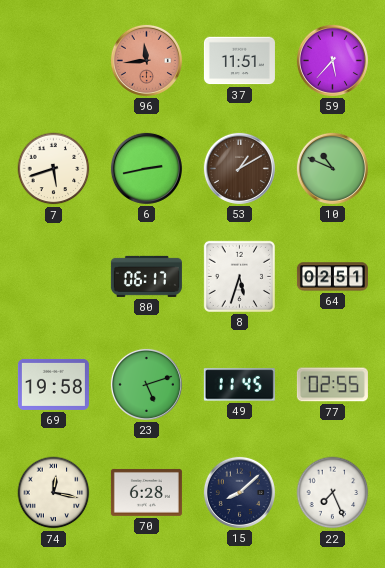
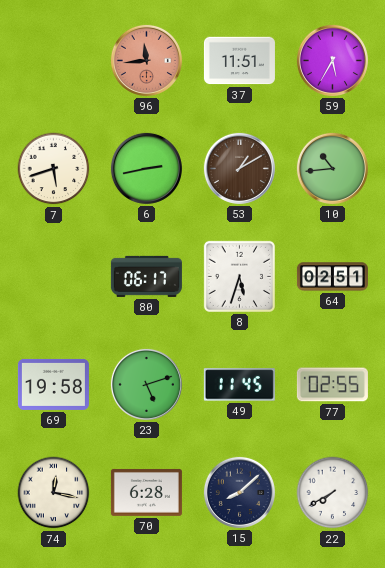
59: 5:37 -> 5:35 (332, 60)
10: 10:49 -> 10:44 (332, 168)
22: 7:26 -> 7:40 (333, 493)
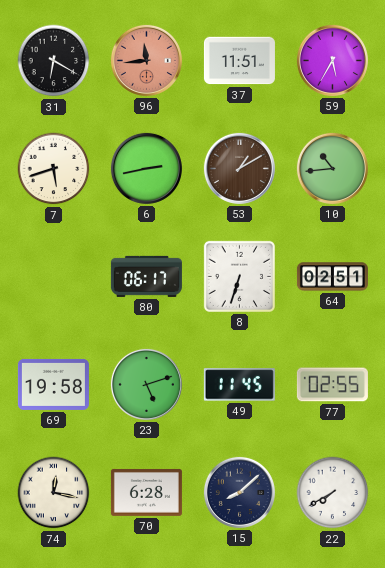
31: none -> 6:20 (54, 61)
8: 5:33 -> 6:33 (239, 276)
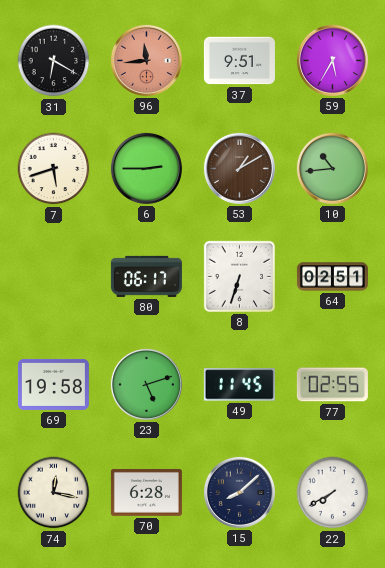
37: 11:51 -> 9:51 (239, 61)
6: 2:43 -> 2:45 (146, 168)
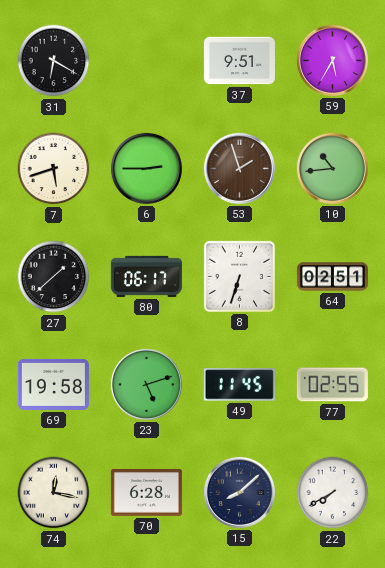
96: 11:44 -> none (146, 60)
53: 1:10 -> 1:57 (239, 168)
27: none -> 1:38 (54, 277)
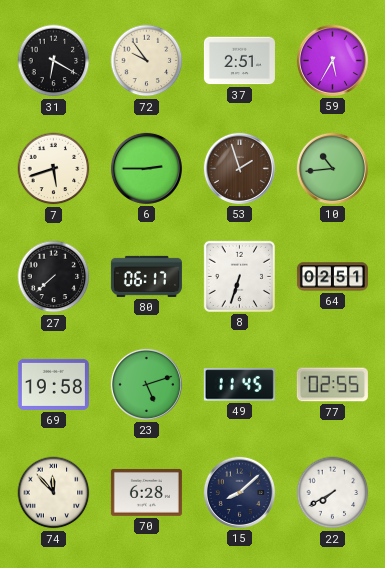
72: none -> 9:54 (147, 61)
37: 9:51 -> 2:51 (239, 61)
27: 1:38 -> 7:38 (54, 277)
74: 12:17 -> 11:53 (54, 493)
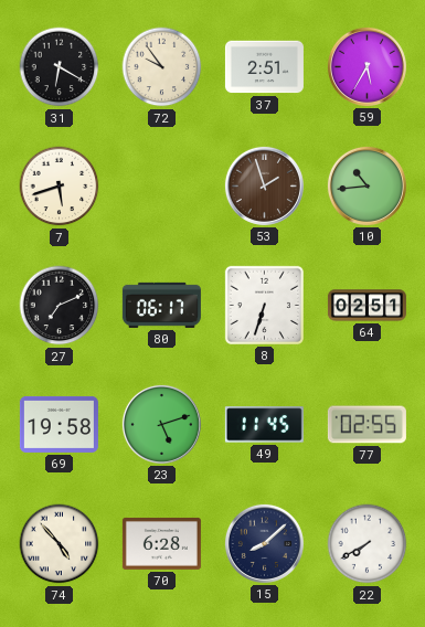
6: 2:45 -> none (146, 168)
27: 7:38 -> 7:11 (60, 306)
74: 11:53 -> 4:53 (60, 544)
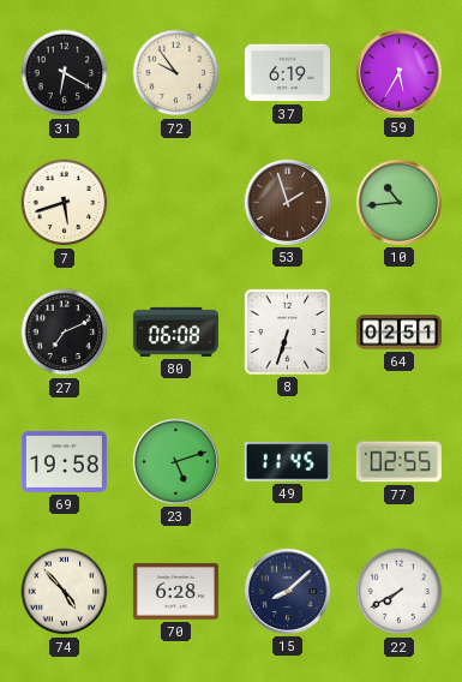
37: 2:51 -> 6:19 (287, 73)
80: 06:17 -> 06:08 (175, 331)
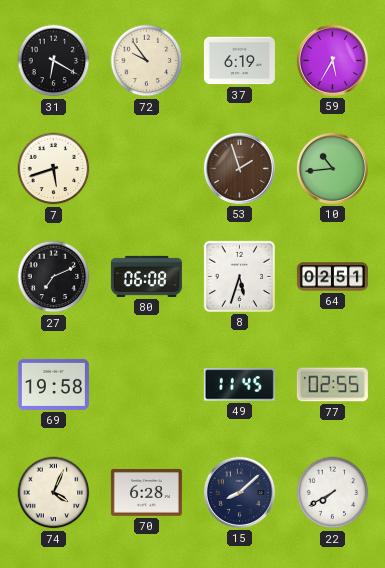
8: 6:33 -> 5:33 (239, 276)
23: 5:12 -> none (175, 461)
74: 4:53 -> 4:04 (54, 493)
